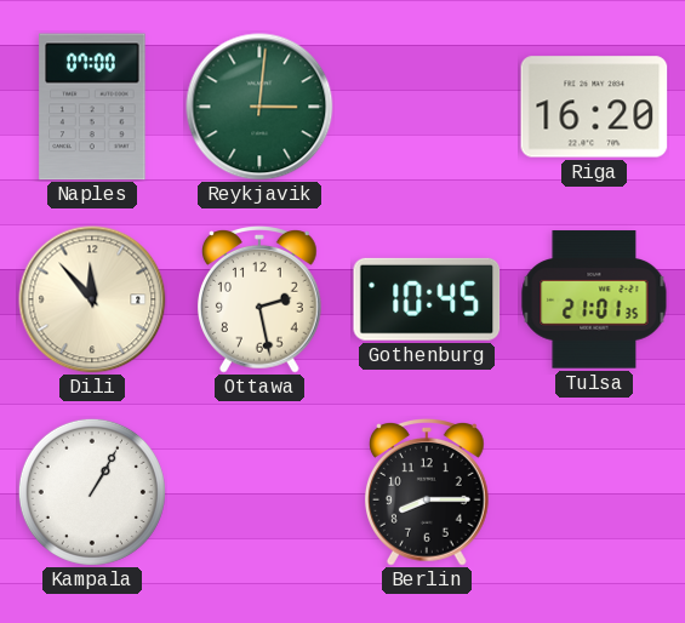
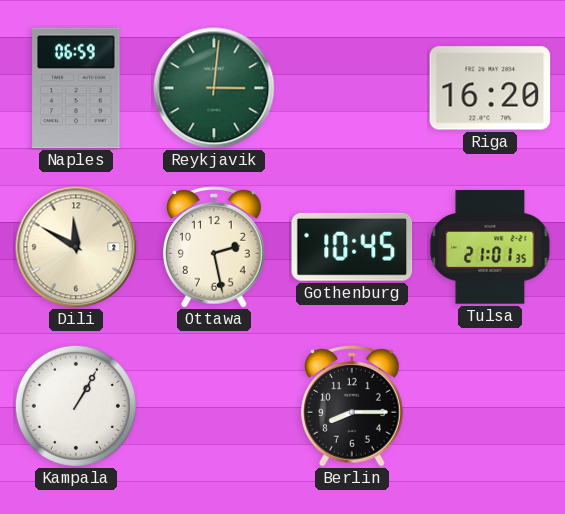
Naples: 07:00 -> 06:59 (76, 88)
Dili: 11:53 -> 11:50 (76, 247)
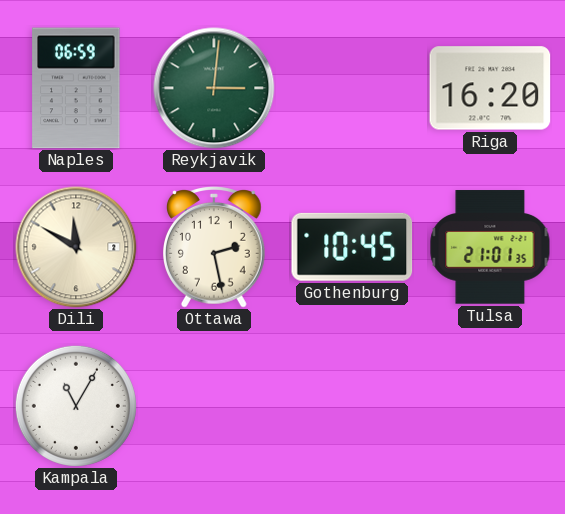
Kampala: 1:05 -> 11:05 (76, 406)
Berlin: 8:15 -> none (353, 407)
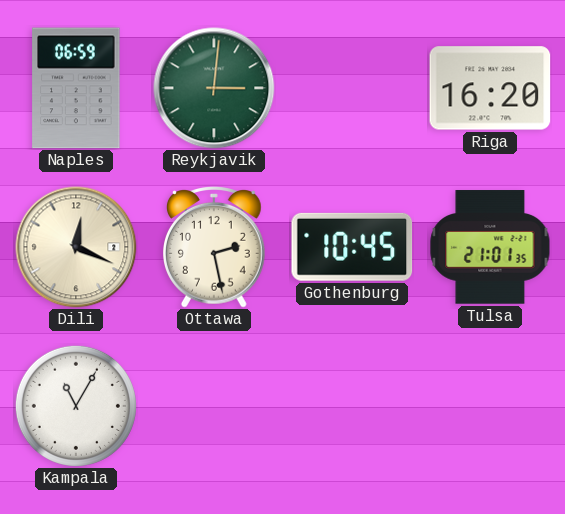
Dili: 11:50 -> 12:19 (76, 247)
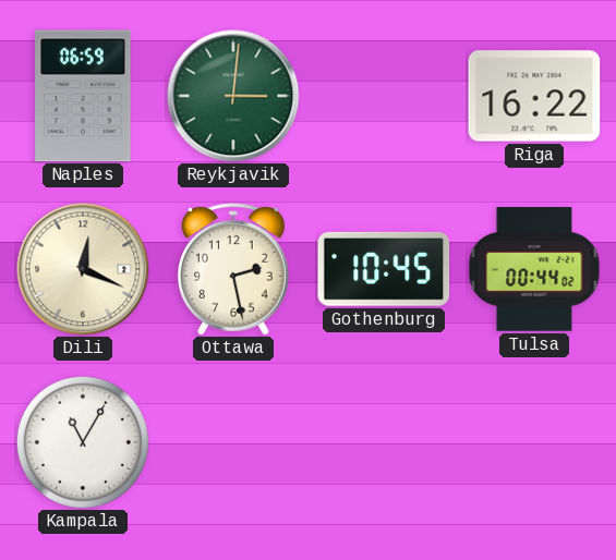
Riga: 16:20 -> 16:22 (534, 96)
Tulsa: 21:01 -> 00:44 (534, 269)
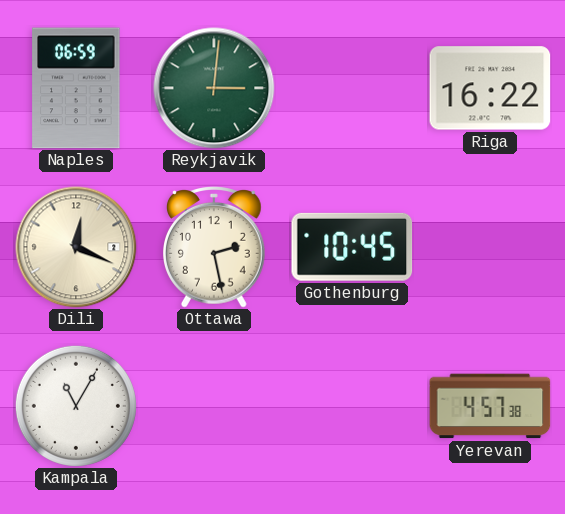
Tulsa: 00:44 -> none (534, 269)
Yerevan: none -> 4:57 (490, 406)
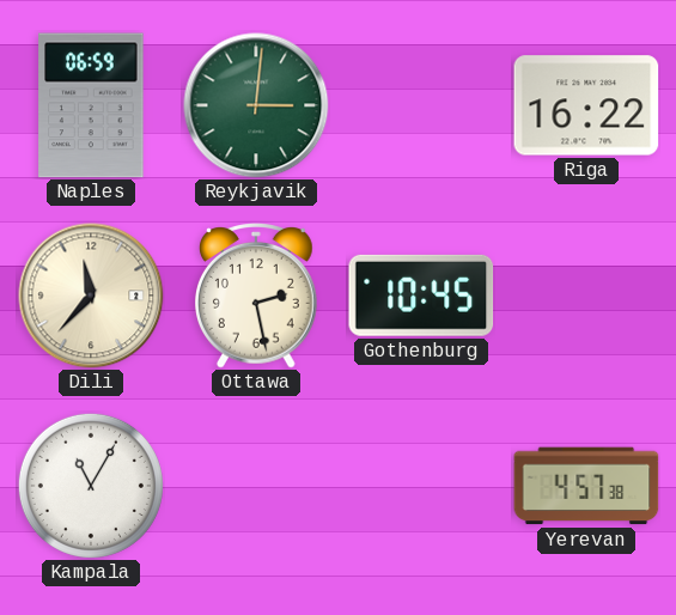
Dili: 12:19 -> 11:37 (91, 296)
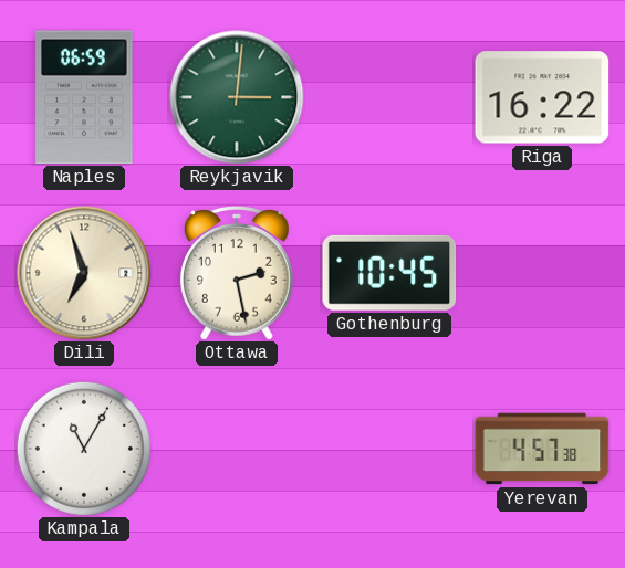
Dili: 11:37 -> 6:57 (84, 273)
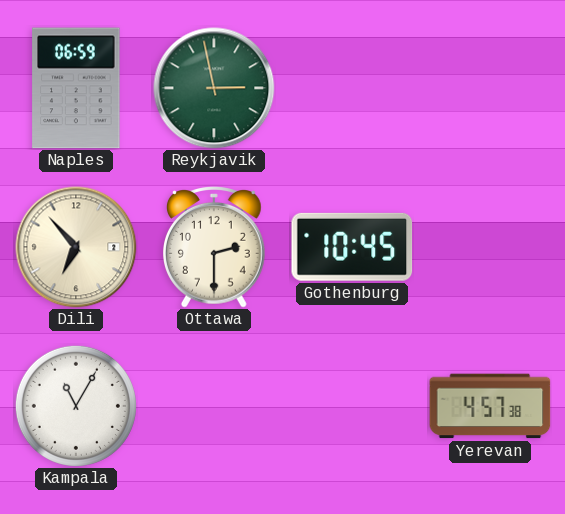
Reykjavik: 3:01 -> 2:58 (214, 88)
Riga: 16:22 -> none (542, 97)
Dili: 6:57 -> 6:53 (76, 247)
Ottawa: 2:28 -> 2:30 (215, 248)
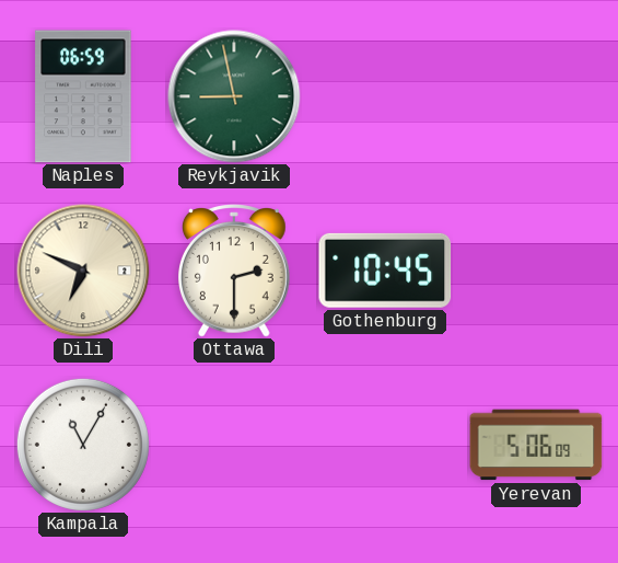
Reykjavik: 2:58 -> 8:58 (234, 96)
Dili: 6:53 -> 6:49 (83, 271)
Yerevan: 4:57 -> 5:06 (536, 445)
